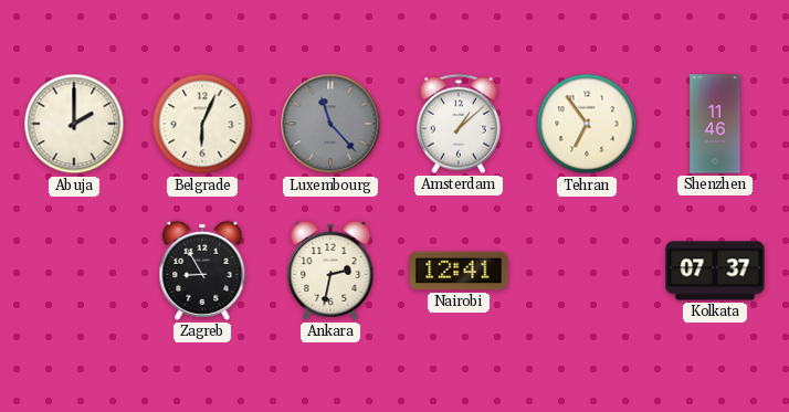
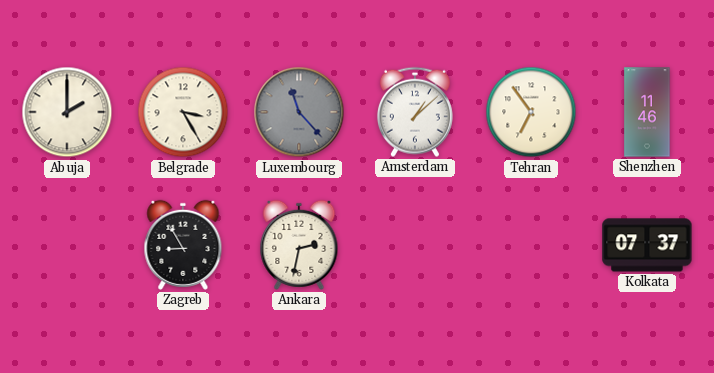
Belgrade: 6:04 -> 3:25 (183, 112)
Nairobi: 12:41 -> none (459, 271)
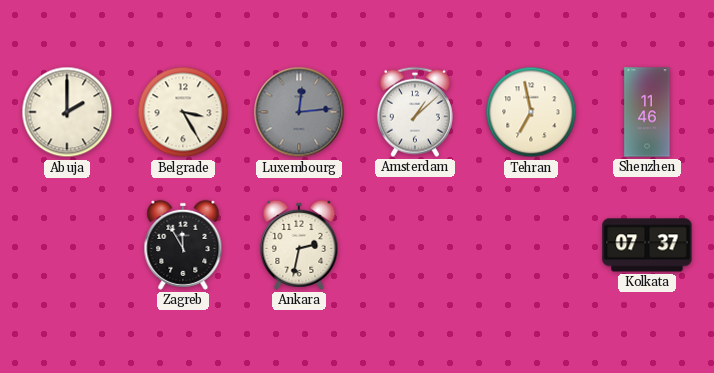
Luxembourg: 11:23 -> 12:14 (299, 112)
Tehran: 6:54 -> 6:58 (531, 112)
Zagreb: 8:55 -> 11:55 (183, 245)
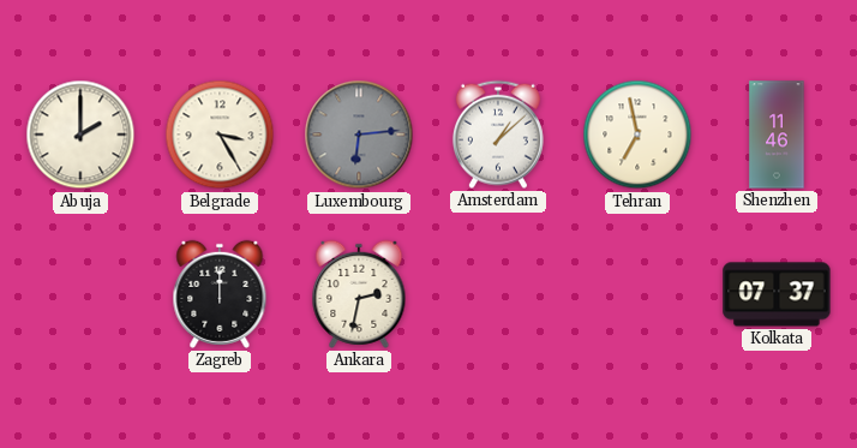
Luxembourg: 12:14 -> 6:14 (359, 135)
Zagreb: 11:55 -> 12:00 (220, 294)
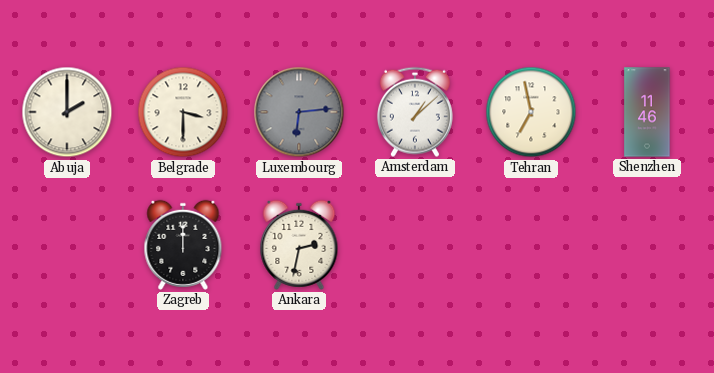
Belgrade: 3:25 -> 3:30 (183, 112)
Kolkata: 07:37 -> none (777, 294)
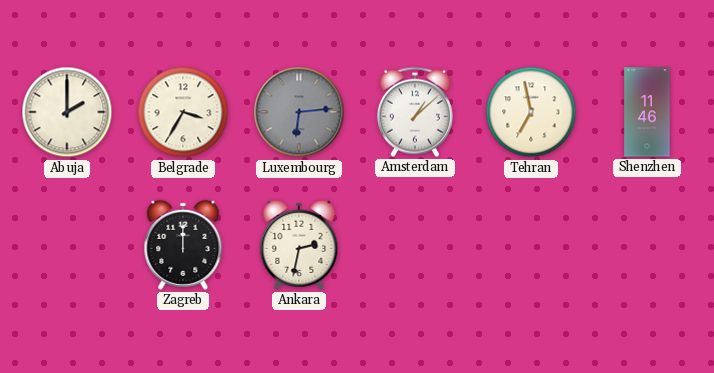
Belgrade: 3:30 -> 3:35 (183, 112)
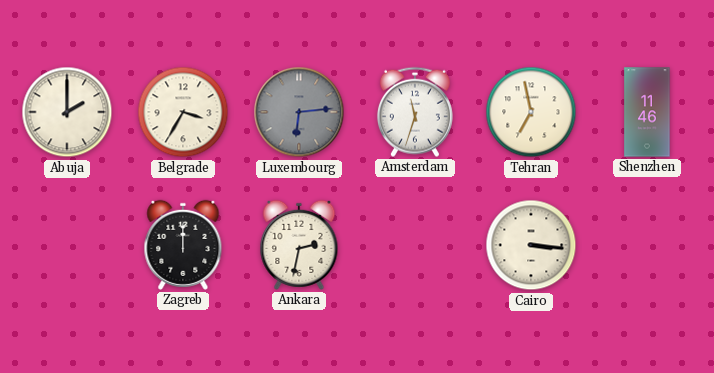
Amsterdam: 1:08 -> 11:33 (415, 112)
Cairo: none -> 3:16 (531, 245)
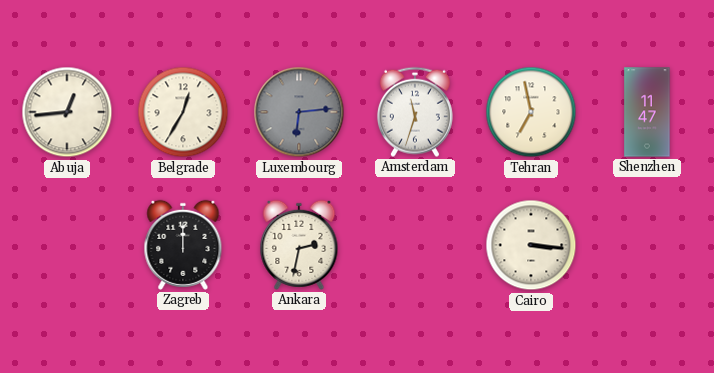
Abuja: 2:00 -> 12:44 (67, 112)
Belgrade: 3:35 -> 12:35 (183, 112)
Shenzhen: 11:46 -> 11:47 (647, 112)
